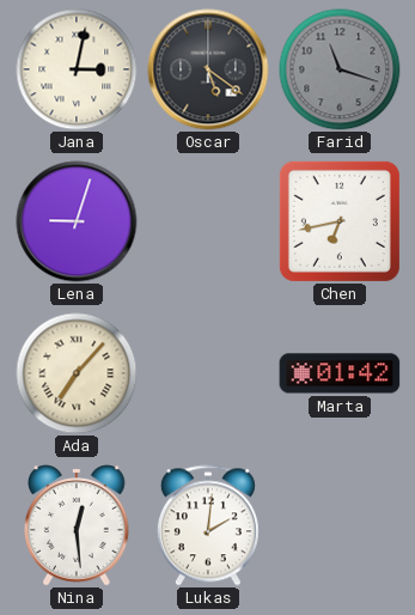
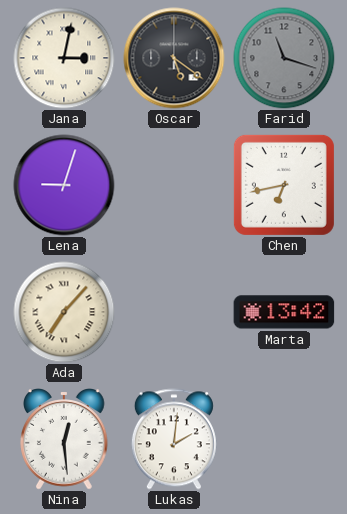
Marta: 01:42 -> 13:42 (284, 312)
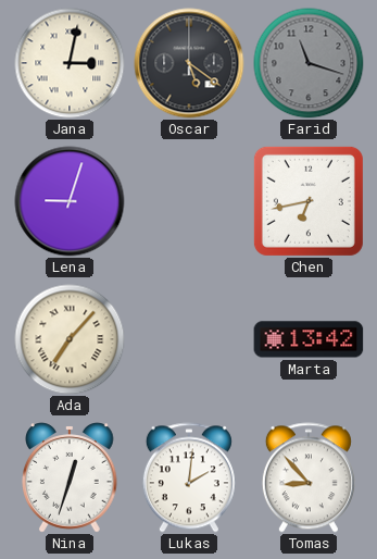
Nina: 12:29 -> 12:33 (71, 477)
Tomas: none -> 8:53 (309, 477)
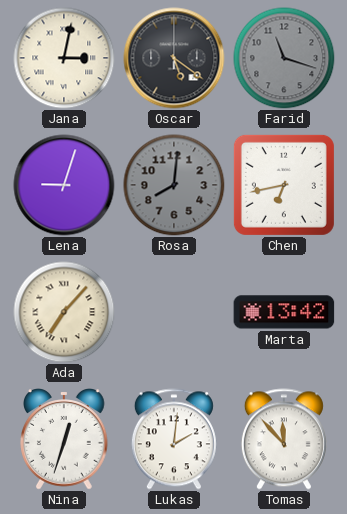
Rosa: none -> 8:01 (174, 185)
Tomas: 8:53 -> 11:53 (284, 439)
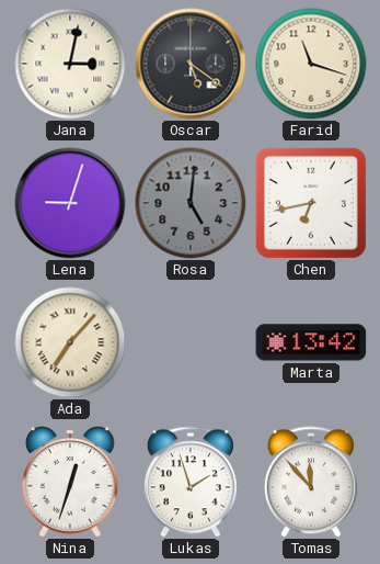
Farid dial: grey -> cream (311, 64)
Rosa: 8:01 -> 5:01 (191, 203)
Lukas: 2:01 -> 1:57 (191, 482)
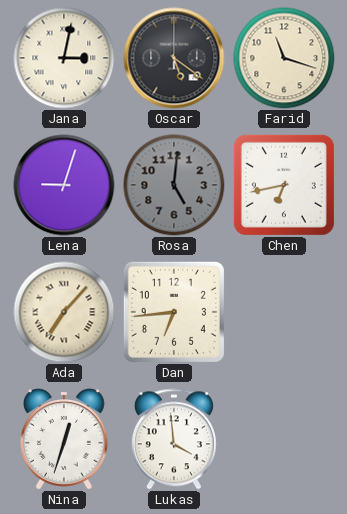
Dan: none -> 6:44 (174, 312)
Marta: 13:42 -> none (311, 342)
Lukas: 1:57 -> 3:59 (174, 439)
Tomas: 11:53 -> none (311, 482)
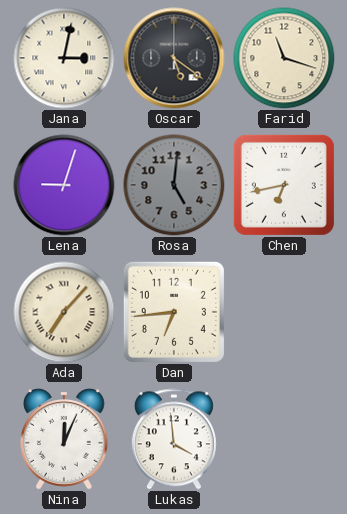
Nina: 12:33 -> 12:04 (65, 439)
